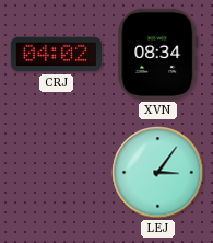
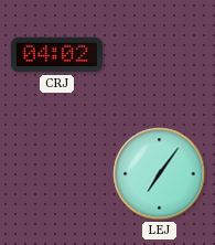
XVN: 08:34 -> none (158, 54)
LEJ: 3:06 -> 7:06 (160, 174)
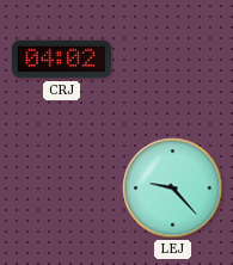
LEJ: 7:06 -> 9:23 (173, 189)
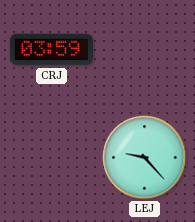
CRJ: 04:02 -> 03:59 (51, 50)
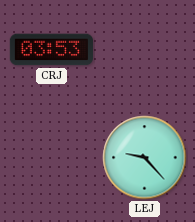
CRJ: 03:59 -> 03:53 (51, 50)
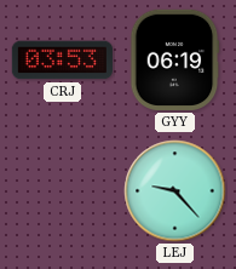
GYY: none -> 06:19 (175, 59)
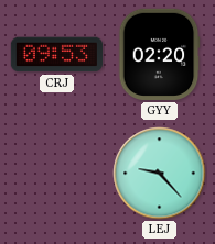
CRJ: 03:53 -> 09:53 (56, 55)
GYY: 06:19 -> 02:20 (160, 54)
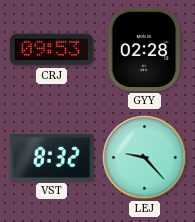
GYY: 02:20 -> 02:28 (145, 49)
VST: none -> 8:32 (51, 157)
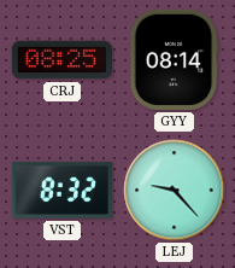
CRJ: 09:53 -> 08:25 (61, 60)
GYY: 02:28 -> 08:14 (175, 59)
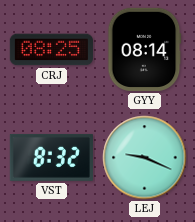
LEJ: 9:23 -> 9:19 (145, 158)
